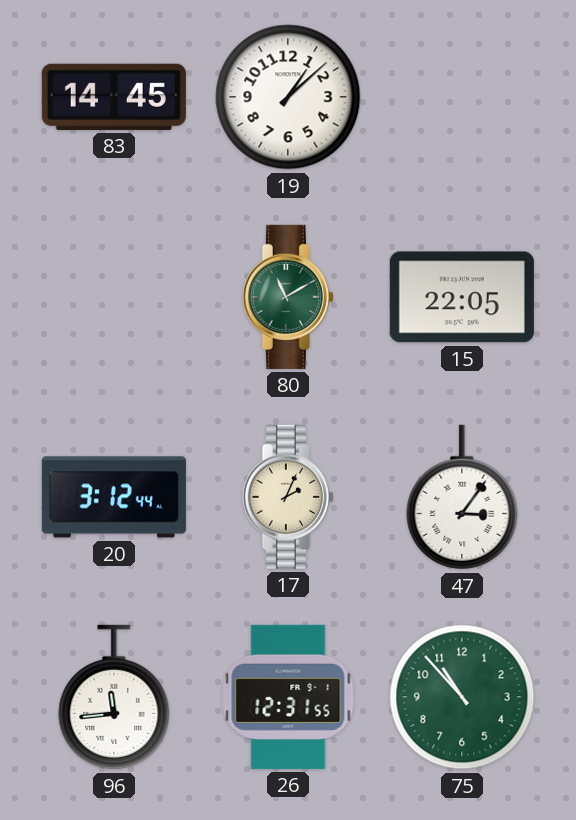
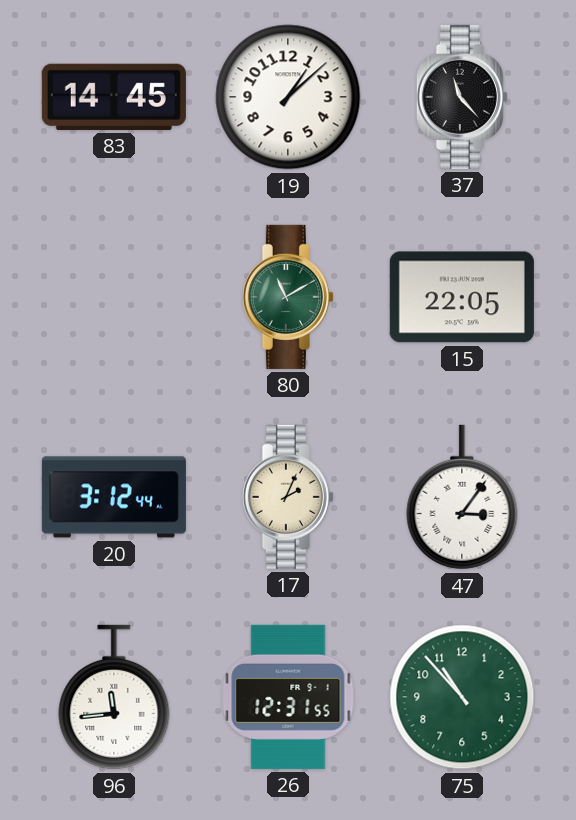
37: none -> 11:23 (462, 97)
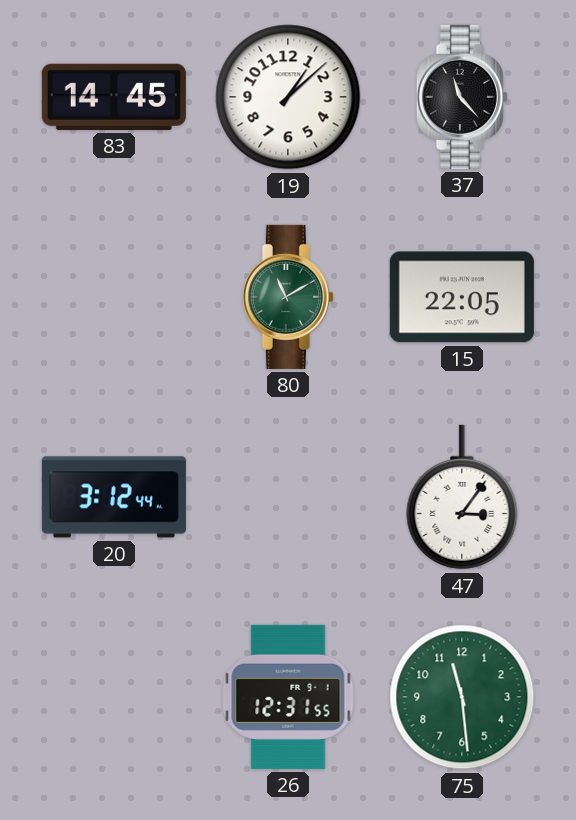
17: 2:04 -> none (288, 497)
96: 11:44 -> none (114, 697)
75: 10:53 -> 11:29 (462, 697)
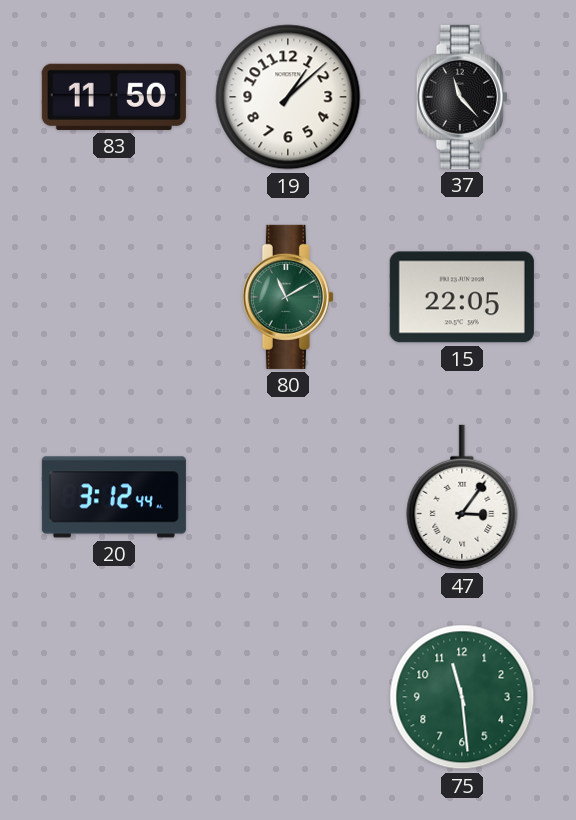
83: 14:45 -> 11:50 (114, 97)
26: 12:31 -> none (288, 697)
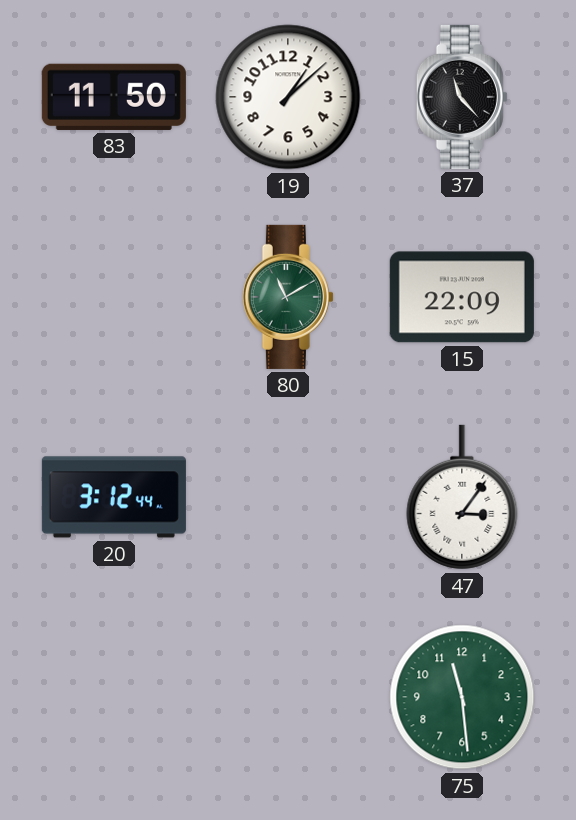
15: 22:05 -> 22:09 (462, 297)
